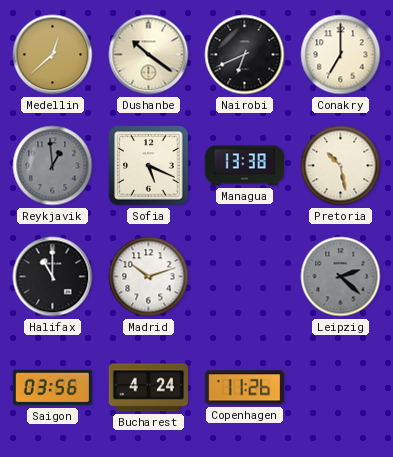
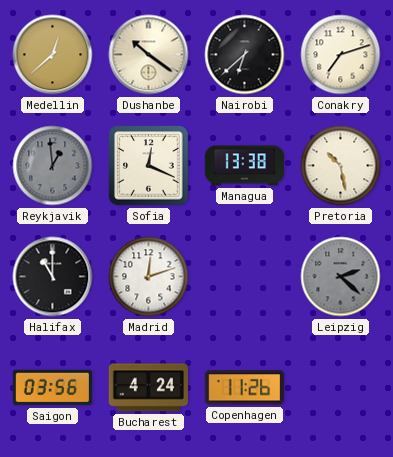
Nairobi: 6:41 -> 6:38 (245, 55)
Conakry: 7:00 -> 7:12 (341, 55)
Sofia: 5:19 -> 12:19 (149, 166)
Madrid: 10:12 -> 12:12 (149, 277)
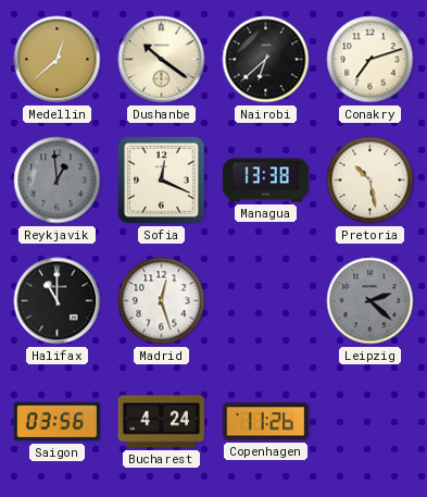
Madrid: 12:12 -> 12:27 (162, 301)
